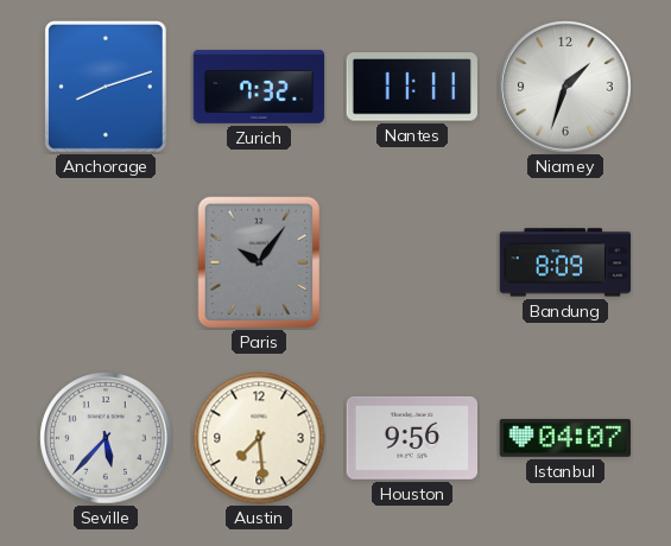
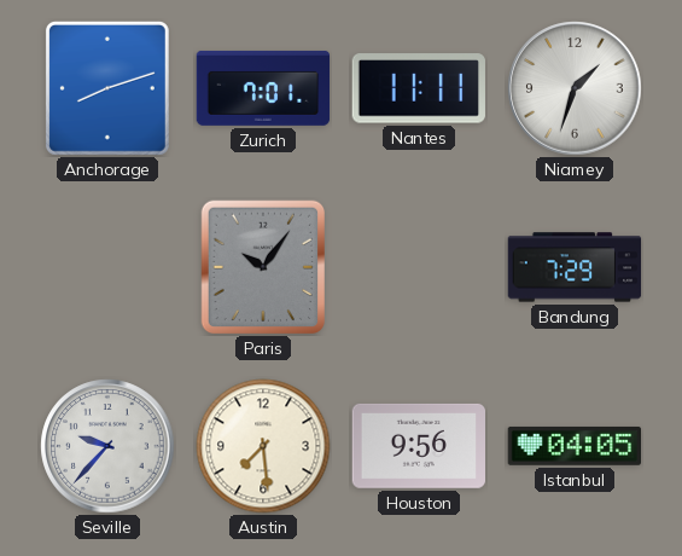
Zurich: 7:32 -> 7:01 (263, 88)
Bandung: 8:09 -> 7:29 (575, 267)
Seville: 5:37 -> 9:37 (107, 446)
Istanbul: 04:07 -> 04:05 (573, 446)
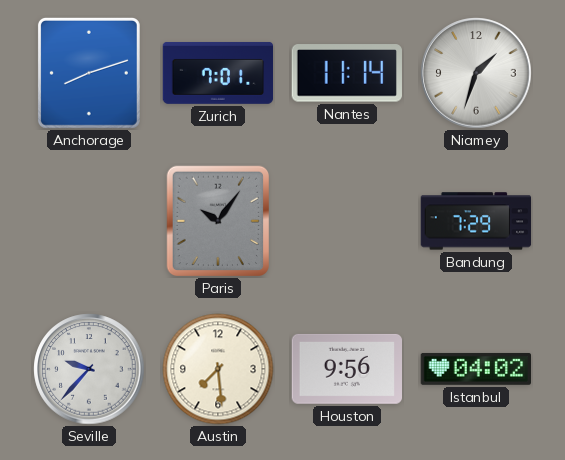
Nantes: 11:11 -> 11:14 (347, 73)
Istanbul: 04:05 -> 04:02 (475, 369)
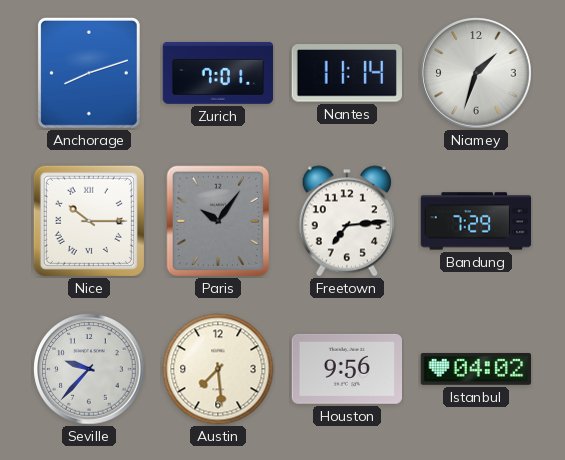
Nice: none -> 10:15 (89, 221)
Freetown: none -> 7:14 (346, 221)
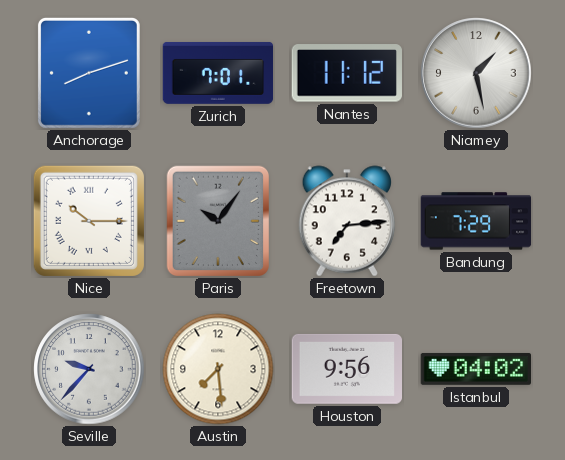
Nantes: 11:14 -> 11:12 (347, 73)
Niamey: 1:33 -> 1:28 (476, 73)
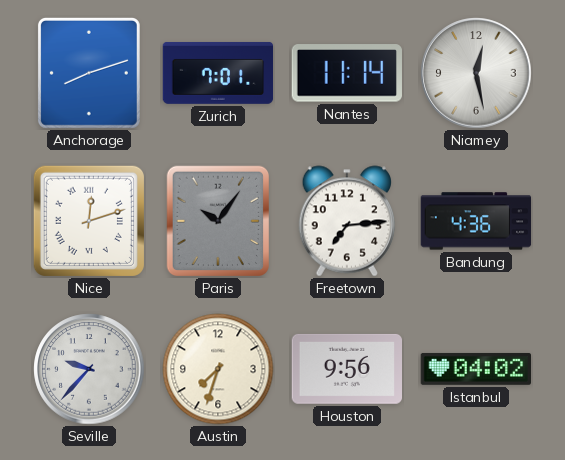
Nantes: 11:12 -> 11:14 (347, 73)
Niamey: 1:28 -> 12:28 (476, 73)
Nice: 10:15 -> 12:12 (89, 221)
Bandung: 7:29 -> 4:36 (476, 221)
Austin: 7:29 -> 7:33 (218, 369)
